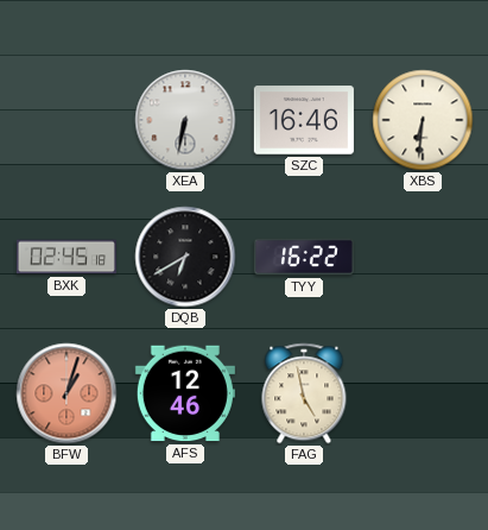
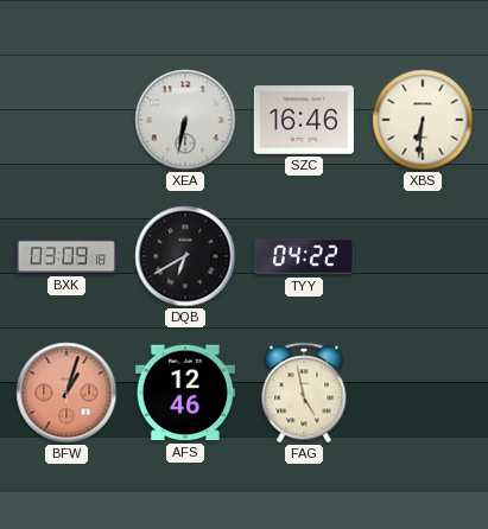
BXK: 02:45 -> 03:09 (66, 256)
TYY: 16:22 -> 04:22 (304, 256)
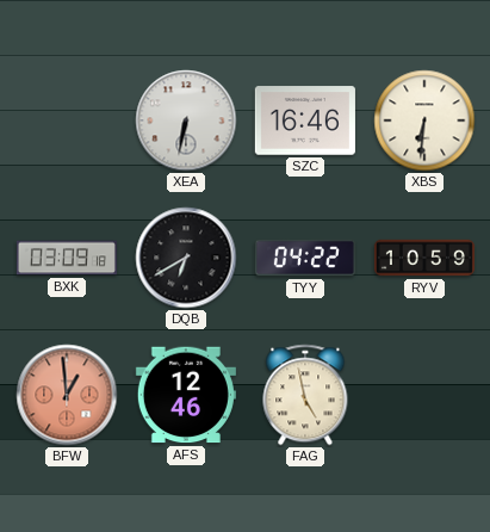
RYV: none -> 10:59 (424, 258)
BFW: 1:03 -> 12:59 (67, 395)
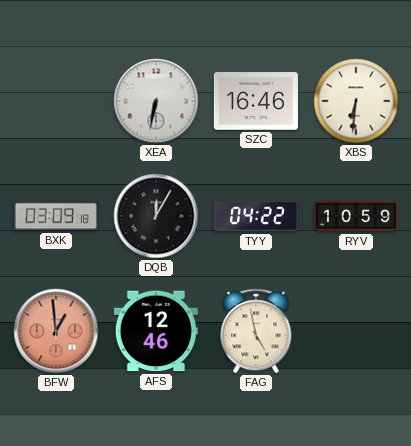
DQB: 6:40 -> 12:05 (156, 216)
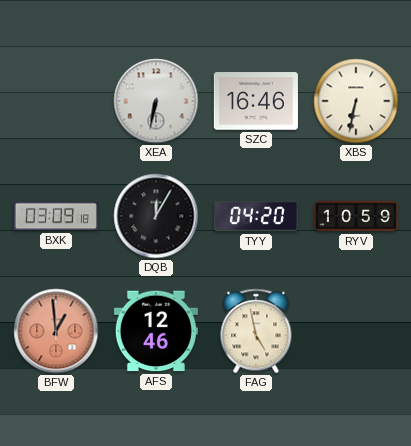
XBS: 6:31 -> 6:32 (356, 101)
TYY: 04:22 -> 04:20 (256, 216)
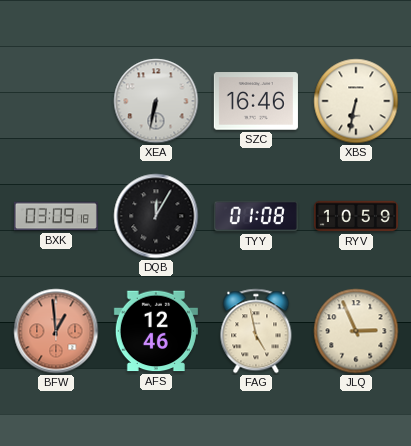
TYY: 04:20 -> 01:08 (256, 216)
JLQ: none -> 2:56 (356, 331)
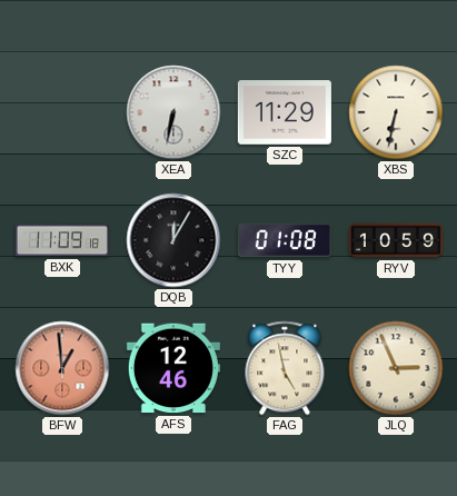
SZC: 16:46 -> 11:29 (285, 112)
BXK: 03:09 -> 11:09 (62, 240)
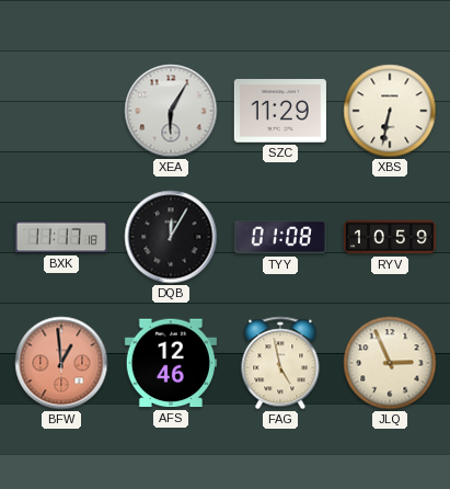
XEA: 6:32 -> 6:05 (171, 111)
BXK: 11:09 -> 11:17 (61, 237)
